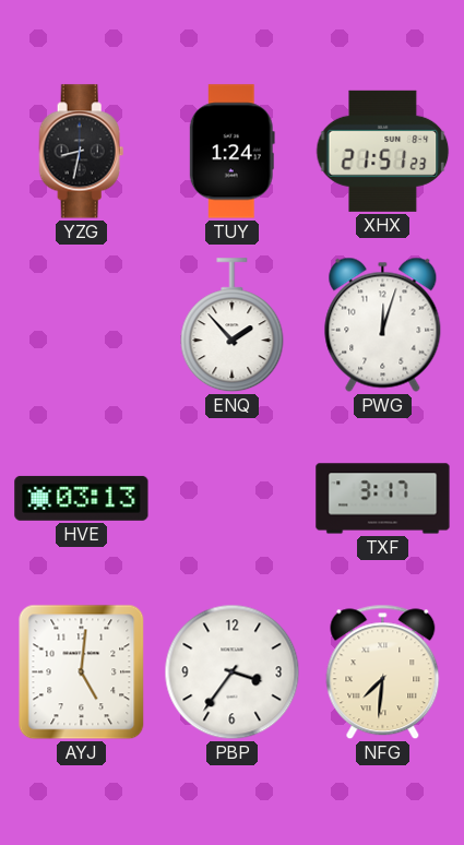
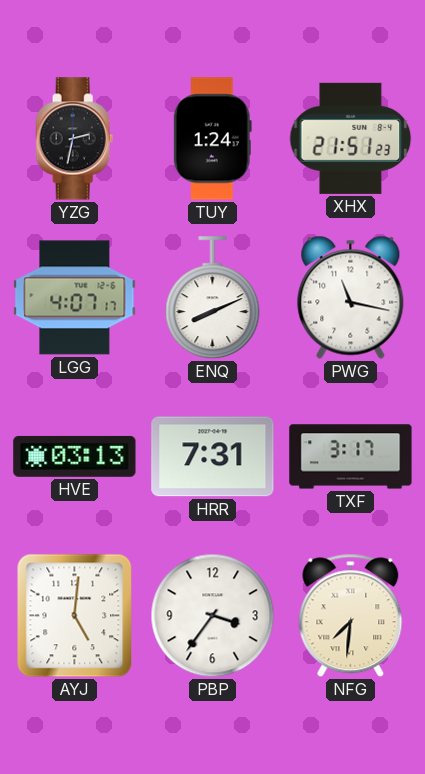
YZG: 8:32 -> 2:32 (75, 139)
LGG: none -> 4:07 (75, 298)
ENQ: 1:53 -> 8:11 (213, 298)
PWG: 12:03 -> 11:17 (351, 297)
HRR: none -> 7:31 (213, 457)
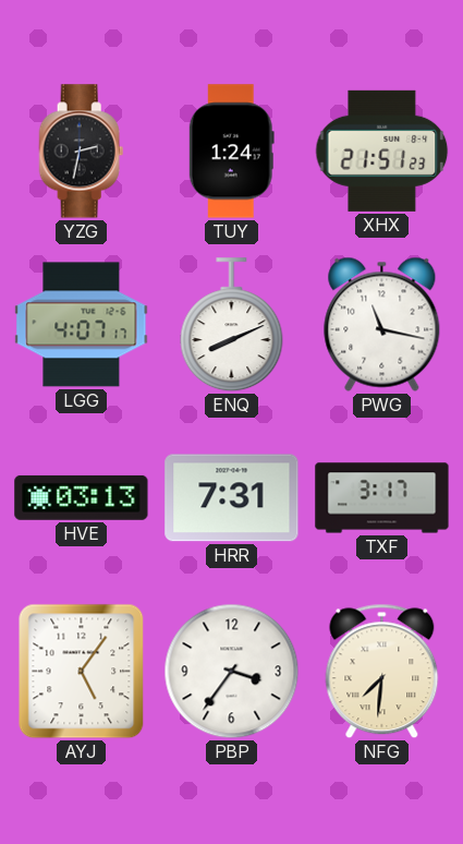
AYJ: 5:01 -> 5:06 (82, 672)
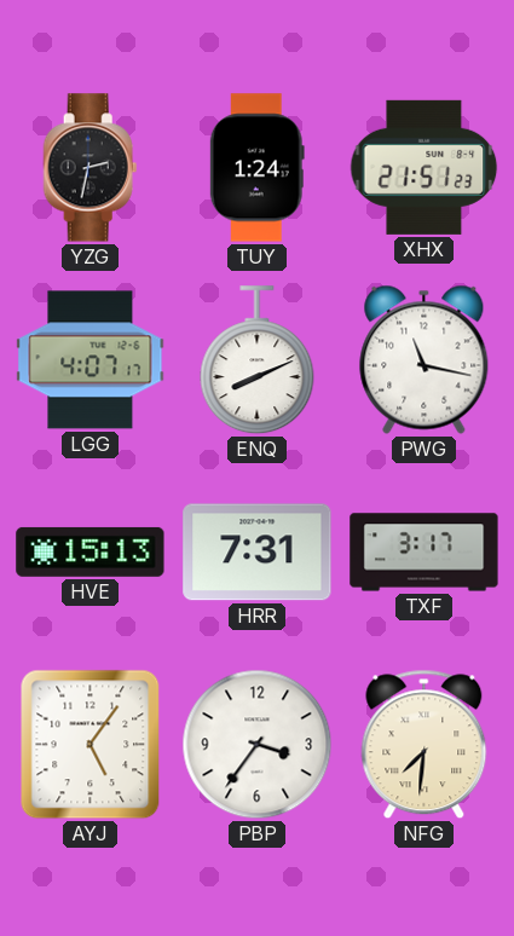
HVE: 03:13 -> 15:13 (91, 551)
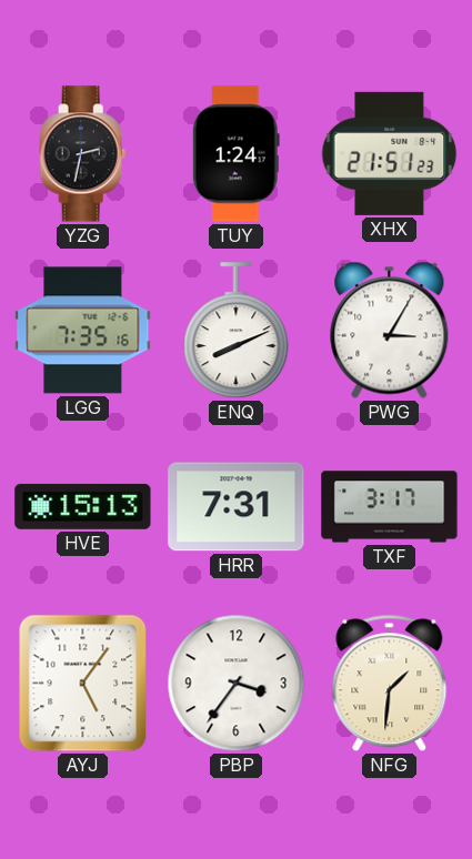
LGG: 4:07 -> 7:35 (83, 331)
PWG: 11:17 -> 3:05 (390, 330)
NFG: 7:31 -> 1:31 (390, 684)
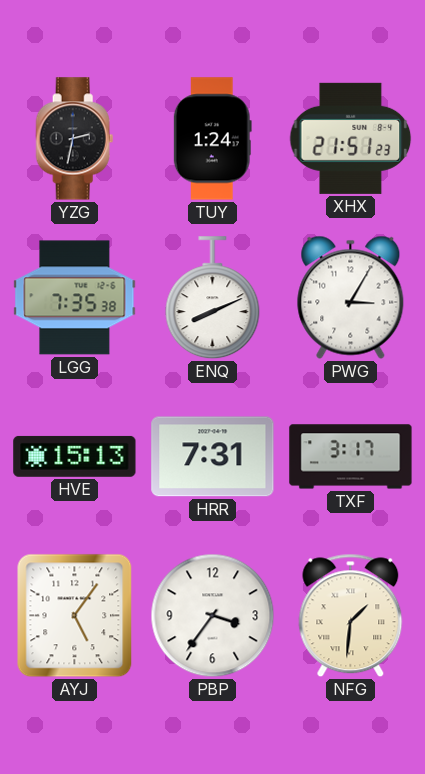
LGG: 7:35:16 -> 7:35:38 (75, 298)
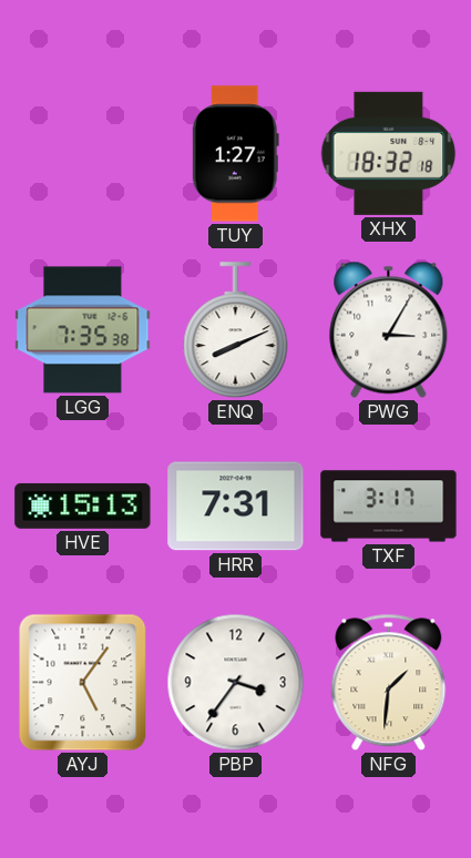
YZG: 2:32 -> none (75, 139)
TUY: 1:24 -> 1:27 (235, 154)
XHX: 21:51 -> 18:32 (389, 153)
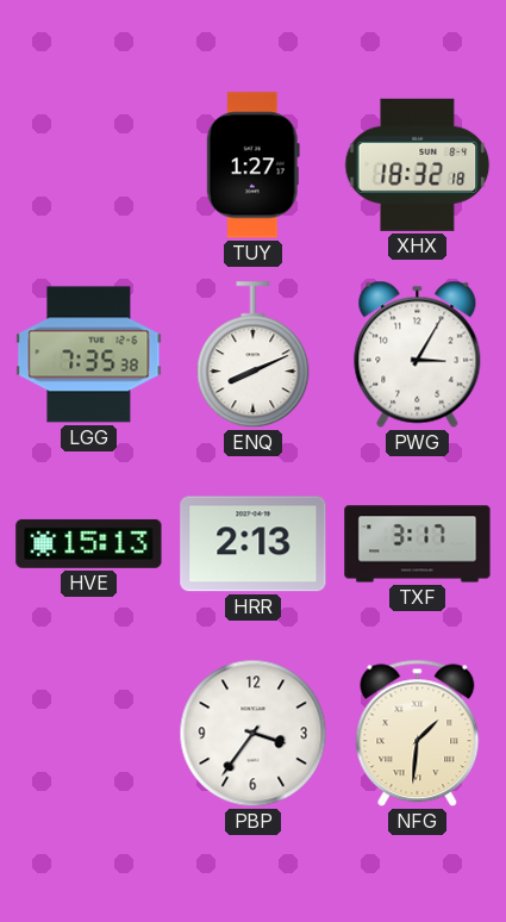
HRR: 7:31 -> 2:13 (254, 544)
AYJ: 5:06 -> none (83, 683)
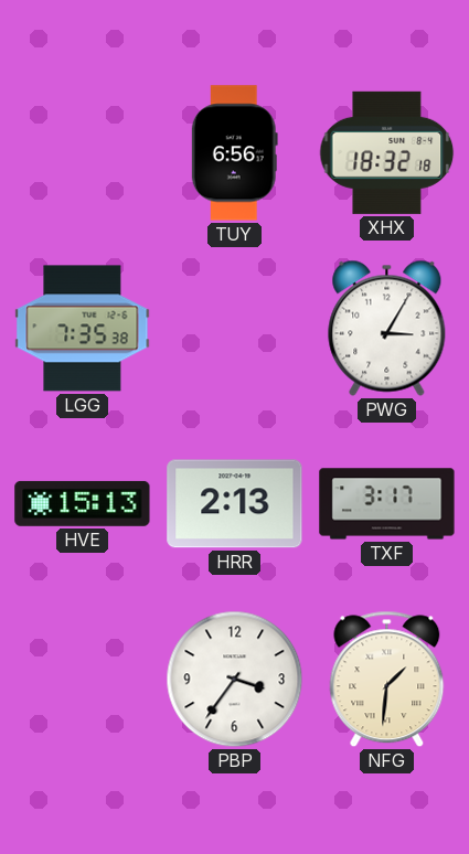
TUY: 1:27 -> 6:56 (234, 153)
ENQ: 8:11 -> none (254, 355)
